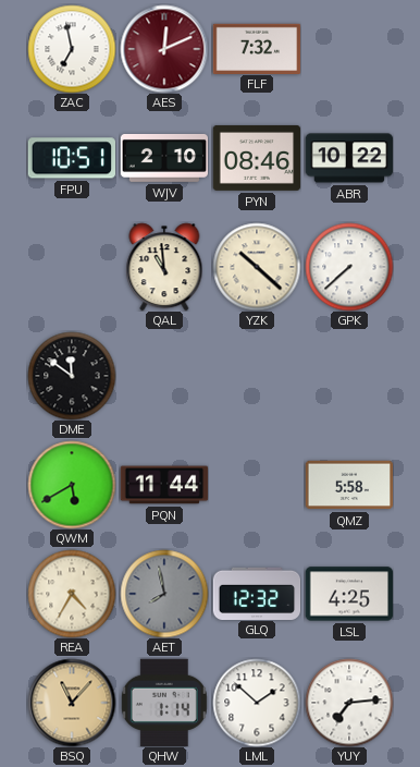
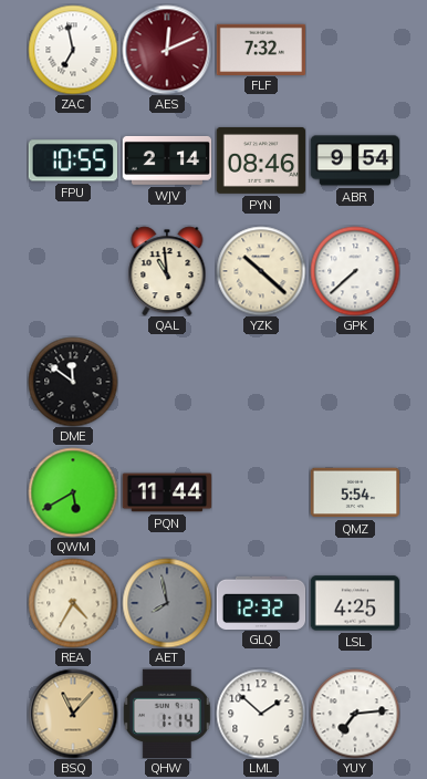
FPU: 10:51 -> 10:55 (72, 160)
WJV: 2:10 -> 2:14 (167, 160)
ABR: 10:22 -> 9:54 (355, 160)
QMZ: 5:58 -> 5:54 (355, 492)
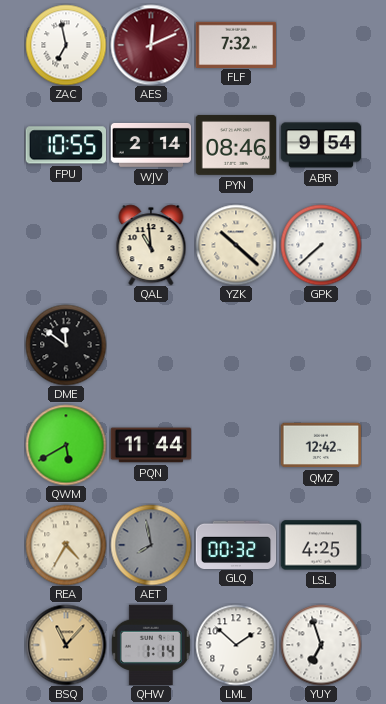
QMZ: 5:54 -> 12:42 (321, 445)
GLQ: 12:32 -> 00:32 (236, 544)
YUY: 7:14 -> 6:57 (321, 645)
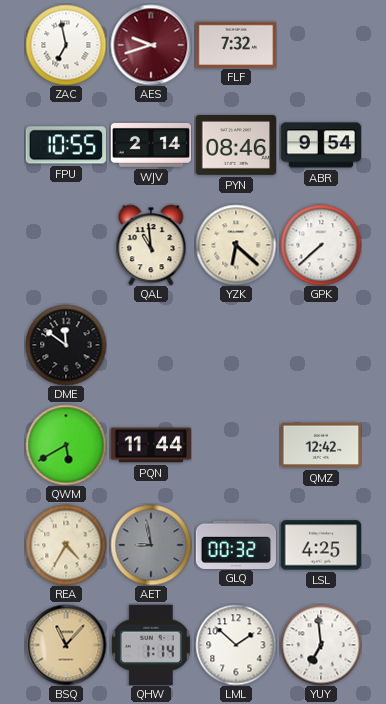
AES: 12:11 -> 9:42 (151, 45)
YZK: 10:22 -> 6:22 (236, 245)
AET: 7:58 -> 8:58 (151, 545)
YUY: 6:57 -> 6:59 (321, 645)
